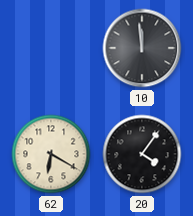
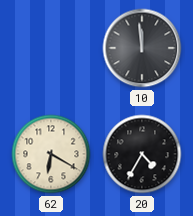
20: 4:06 -> 4:35 (142, 154)
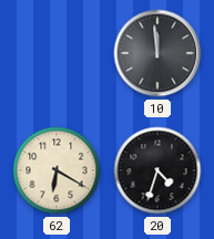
20: 4:35 -> 4:33 (157, 170)
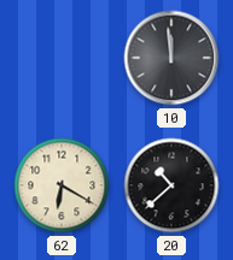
20: 4:33 -> 10:38 (171, 185)
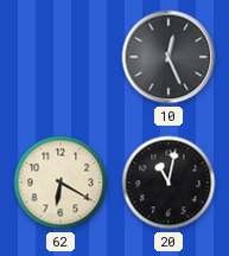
10: 11:59 -> 12:26 (168, 57)
20: 10:38 -> 11:02 (168, 183)
